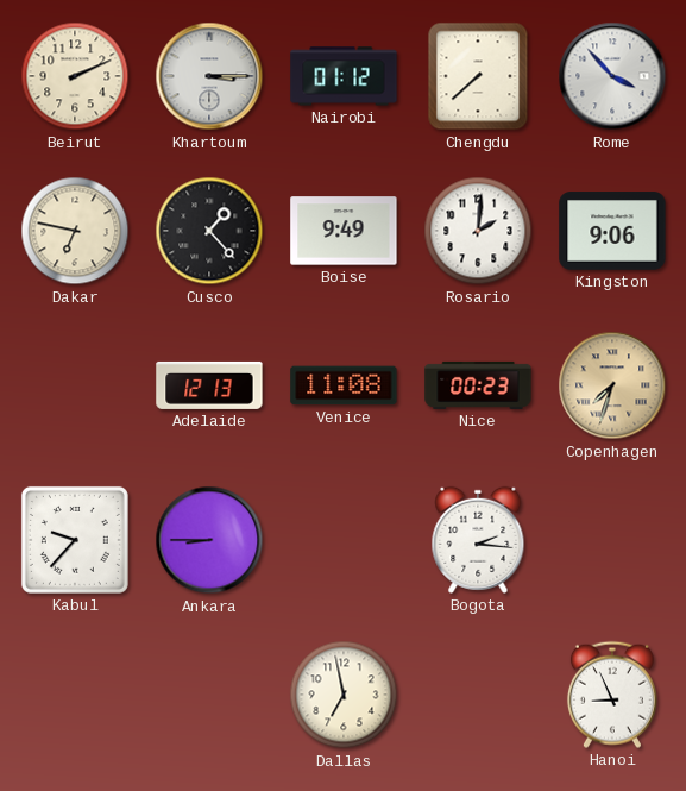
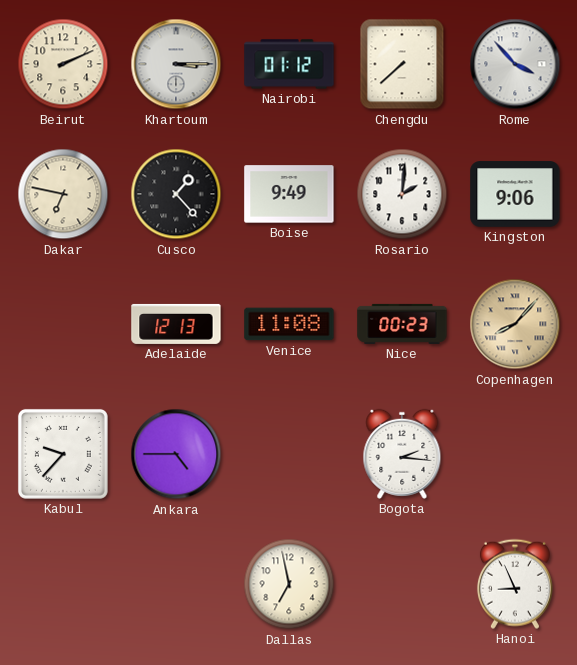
Copenhagen: 7:33 -> 8:07 (515, 324)
Ankara: 8:45 -> 4:45 (176, 454)
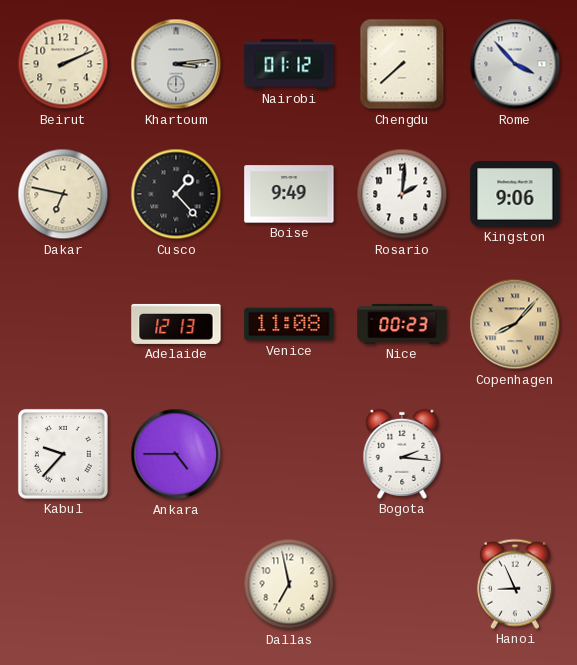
Khartoum: 3:15 -> 3:14 (176, 64)
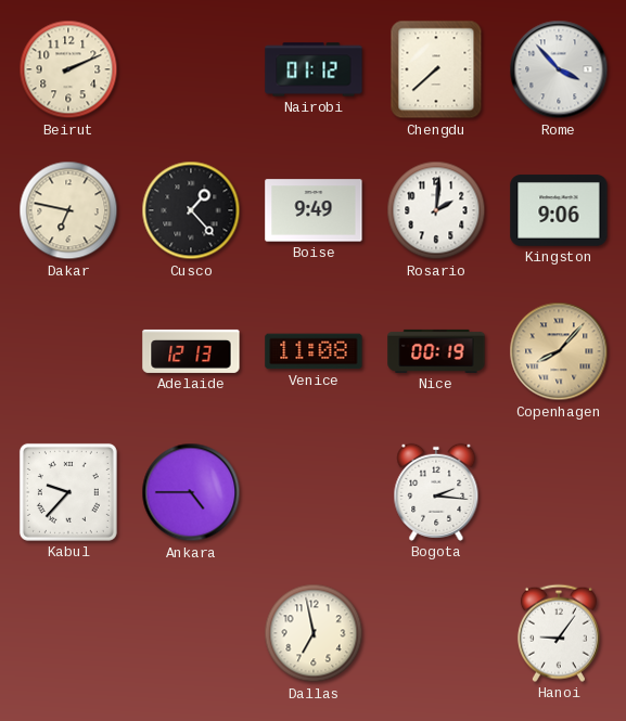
Khartoum: 3:14 -> none (176, 64)
Nice: 00:23 -> 00:19 (436, 351)
Hanoi: 8:56 -> 9:06 (559, 633)
